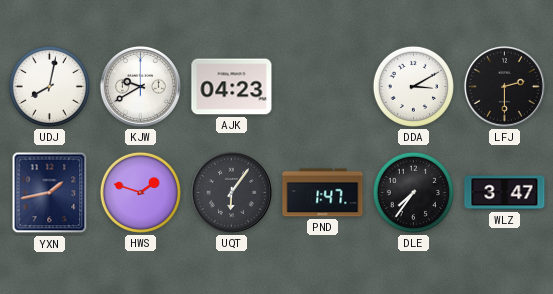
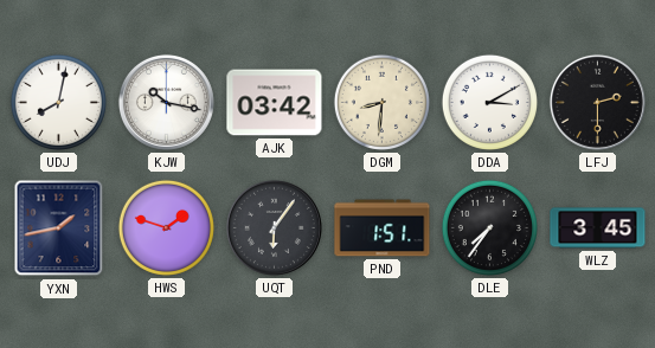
KJW: 9:40 -> 10:17 (166, 102)
AJK: 04:23 -> 03:42 (275, 103)
DGM: none -> 8:31 (381, 102)
PND: 1:47 -> 1:51 (383, 228)
WLZ: 3:47 -> 3:45 (598, 228)
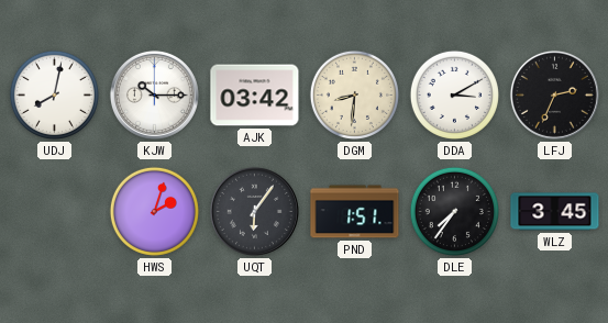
KJW: 10:17 -> 10:15 (154, 94)
LFJ: 2:30 -> 2:34 (554, 94)
YXN: 1:43 -> none (59, 228)
HWS: 1:48 -> 2:03 (154, 211)
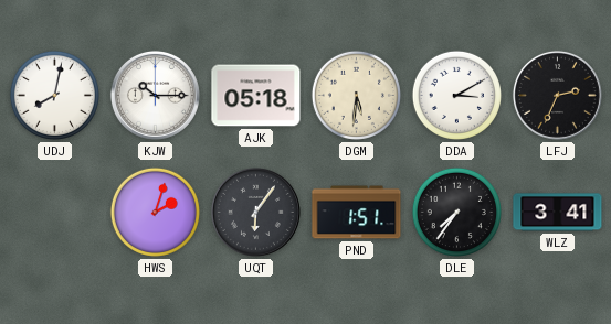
AJK: 03:42 -> 05:18 (256, 96)
DGM: 8:31 -> 5:31 (356, 95)
WLZ: 3:45 -> 3:41 (558, 213)
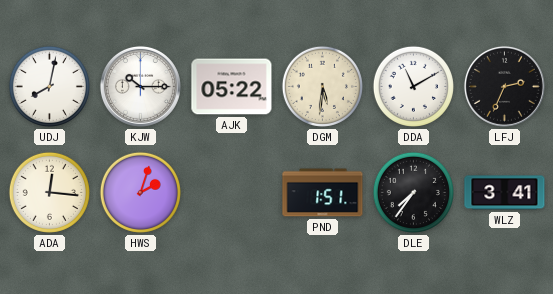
AJK: 05:18 -> 05:22 (232, 87)
DDA: 3:10 -> 11:10 (413, 86)
ADA: none -> 12:16 (49, 192)
UQT: 6:06 -> none (255, 212)
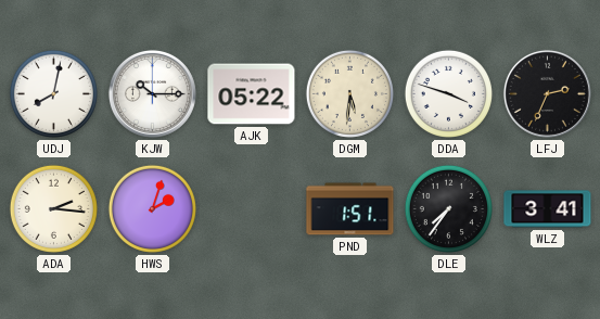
DDA: 11:10 -> 3:48 (448, 93)
ADA: 12:16 -> 2:16 (53, 208)
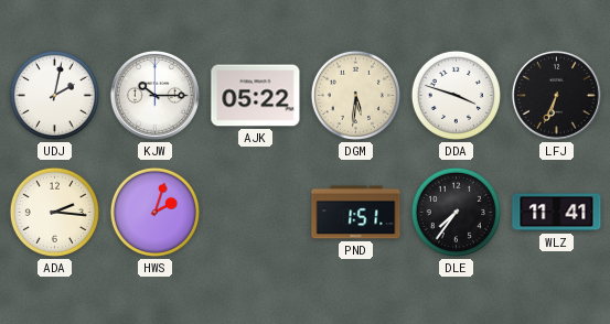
UDJ: 8:02 -> 2:02 (54, 95)
LFJ: 2:34 -> 6:34 (556, 95)
WLZ: 3:41 -> 11:41 (557, 213)
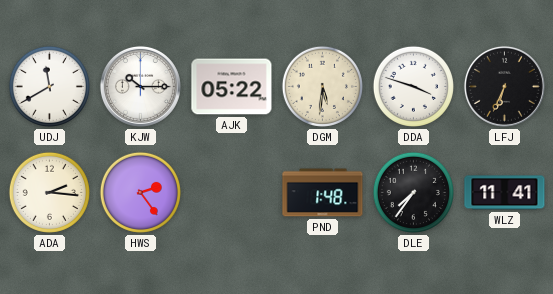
UDJ: 2:02 -> 11:40 (49, 86)
HWS: 2:03 -> 2:24 (140, 192)
PND: 1:51 -> 1:48 (323, 193)
